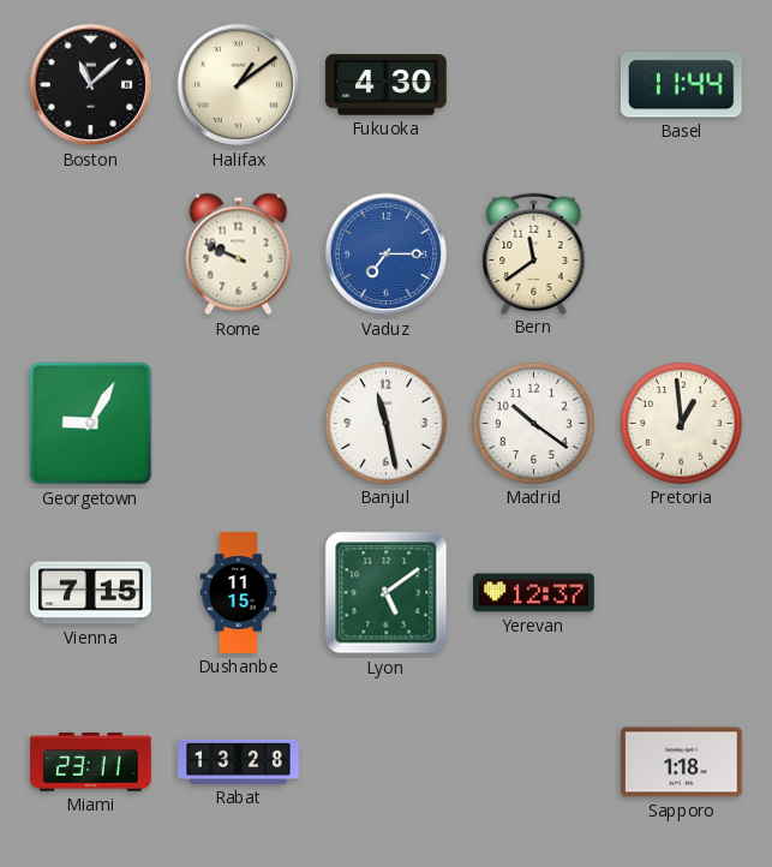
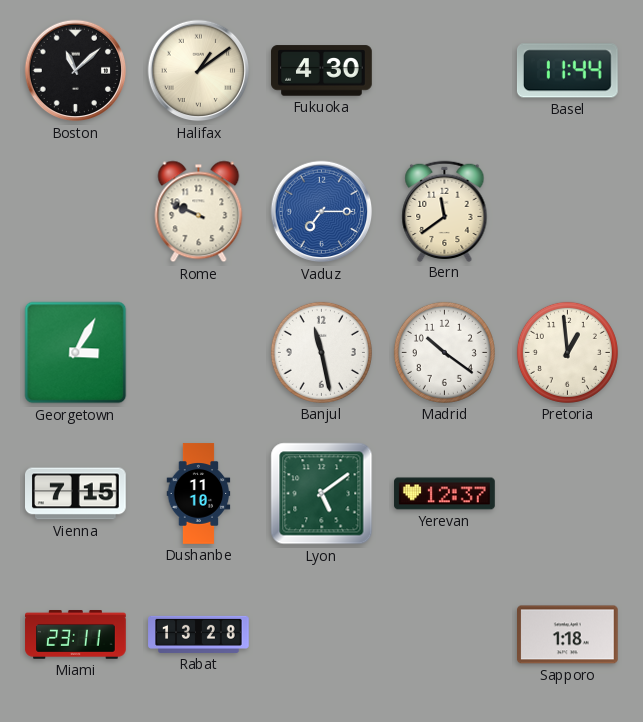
Georgetown: 9:05 -> 3:05 (76, 353)
Dushanbe: 11:15 -> 11:10 (199, 494)
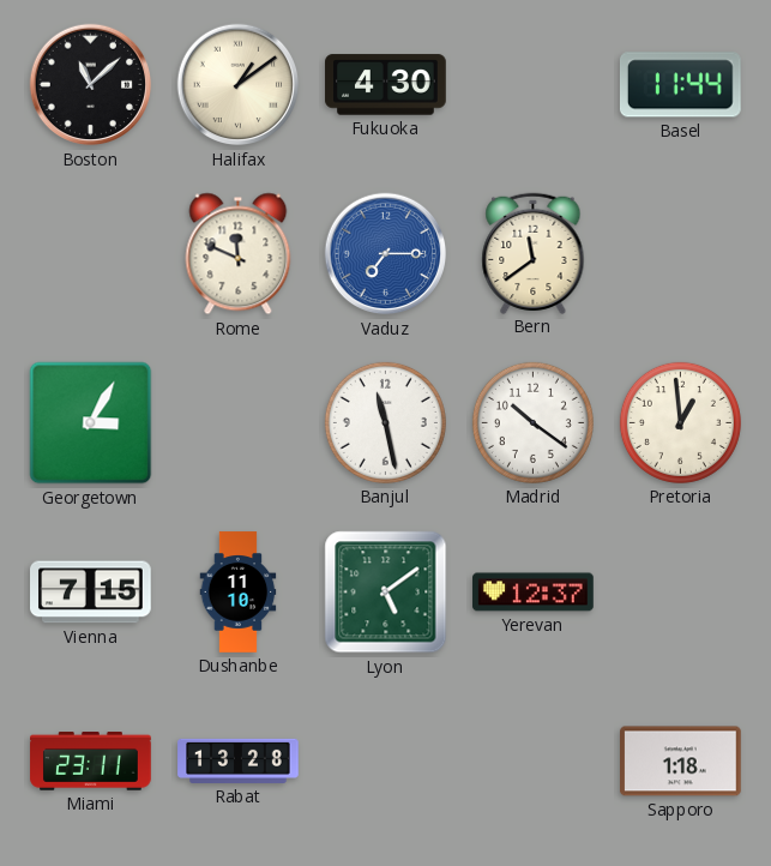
Rome: 9:49 -> 11:49 (239, 254)
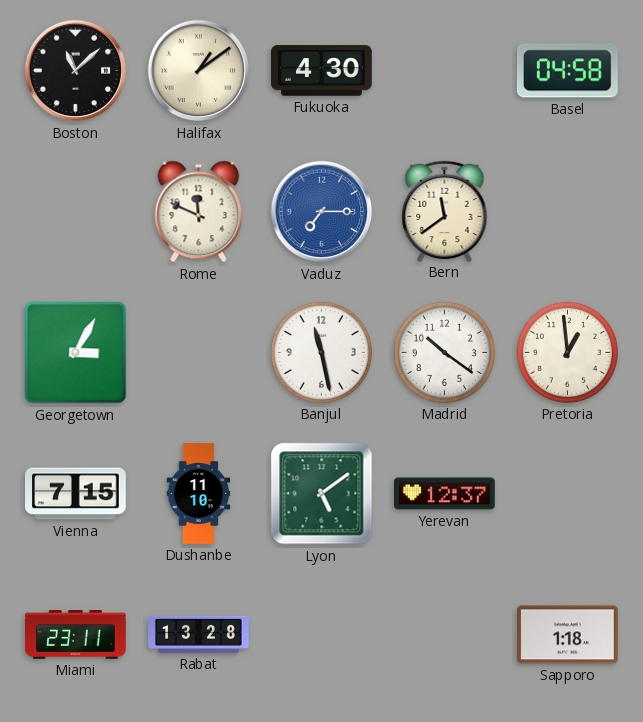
Basel: 11:44 -> 04:58 (567, 71)
